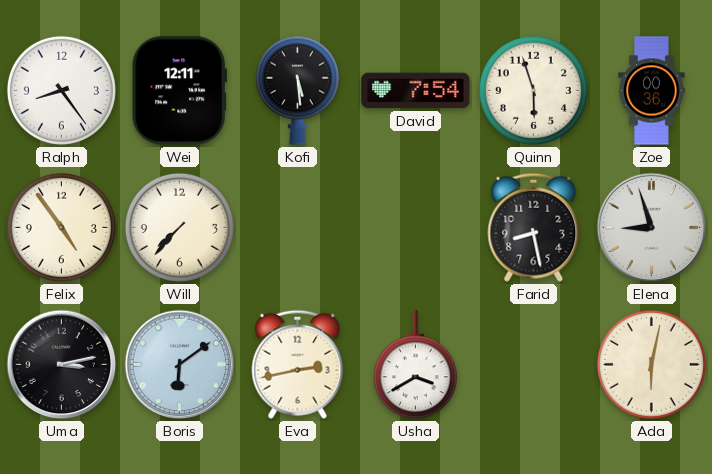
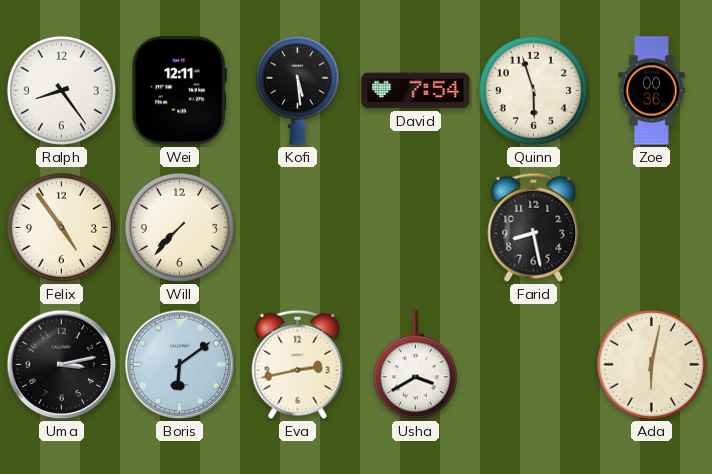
Elena: 8:57 -> none (652, 228)
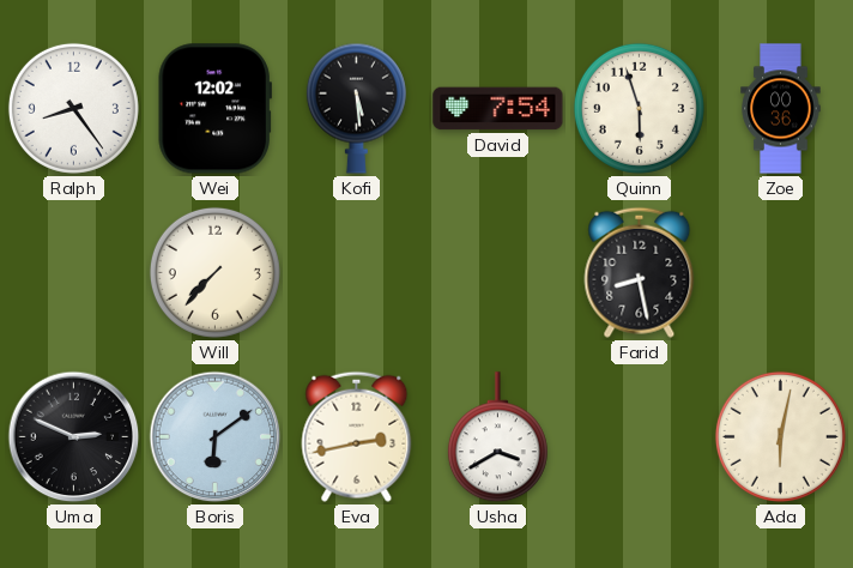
Wei: 12:11 -> 12:02 (214, 109)
Felix: 4:54 -> none (61, 227)
Uma: 3:13 -> 2:49 (74, 437)
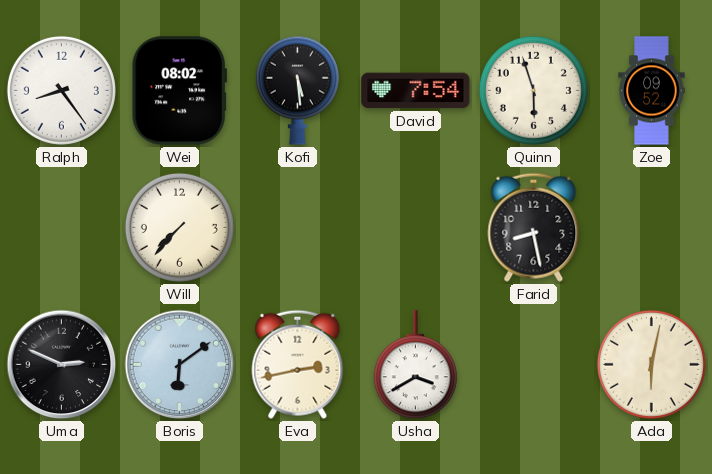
Wei: 12:02 -> 08:02 (179, 91)
Zoe: 00:36 -> 09:52 (652, 91)
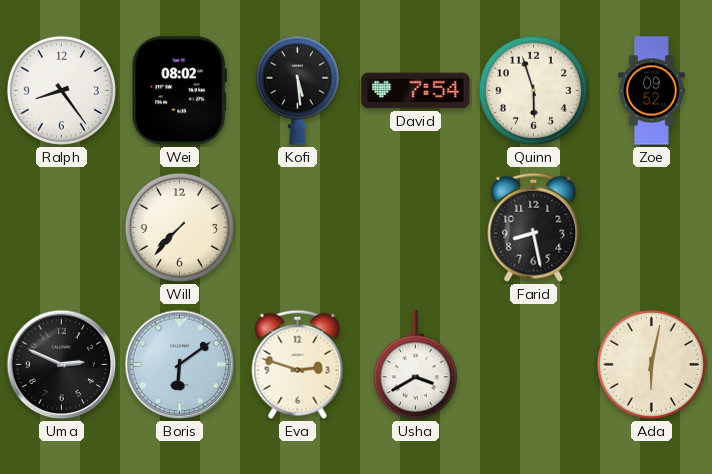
Eva: 2:43 -> 2:48 (298, 364)
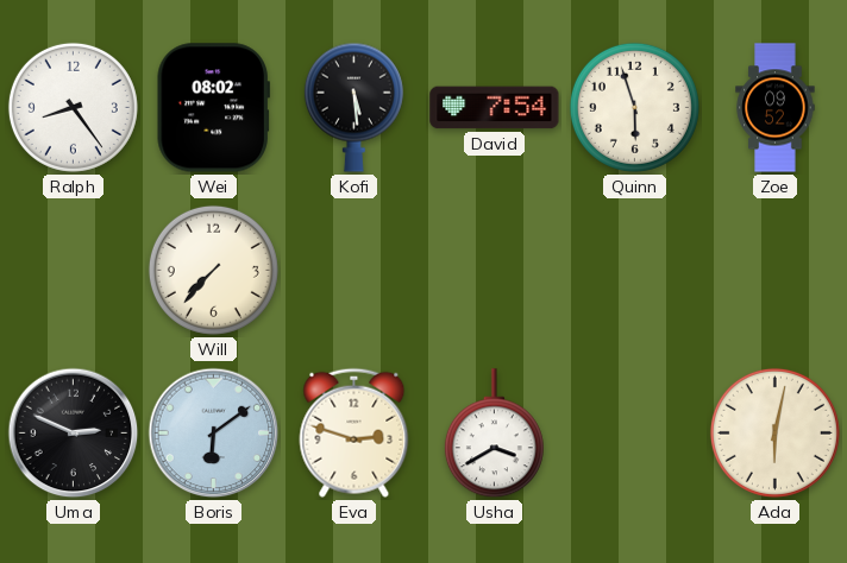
Farid: 8:28 -> none (534, 227)
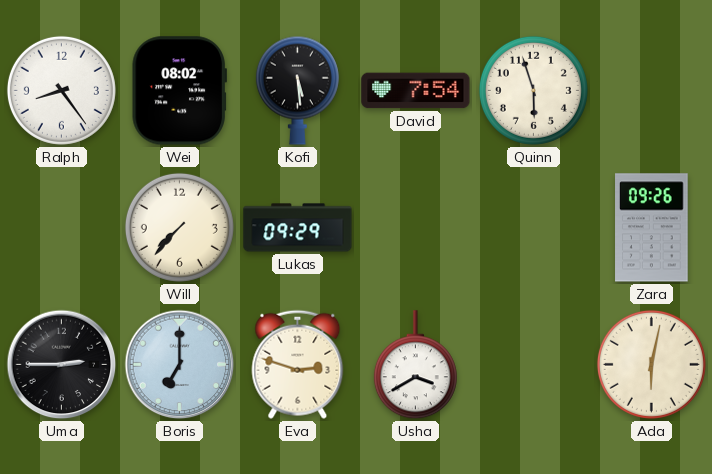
Zoe: 09:52 -> none (776, 108)
Lukas: none -> 09:29 (298, 228)
Zara: none -> 09:26 (652, 228)
Uma: 2:49 -> 2:45 (62, 365)
Boris: 6:09 -> 7:00 (180, 365)
